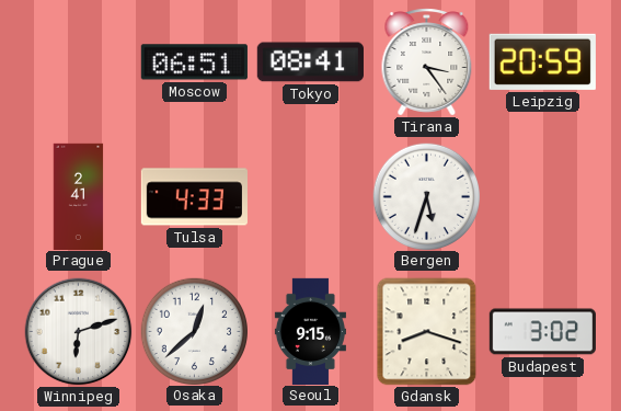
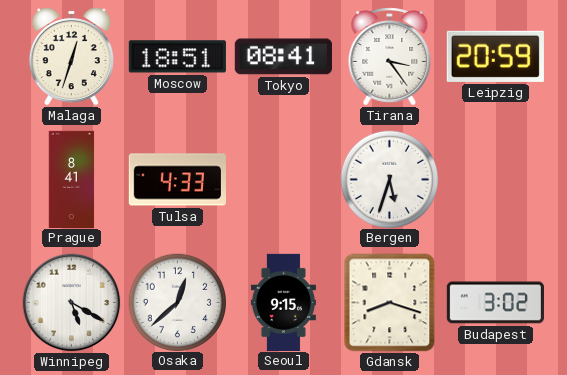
Malaga: none -> 12:33 (71, 56)
Moscow: 06:51 -> 18:51 (177, 57)
Prague: 2:41 -> 8:41 (72, 179)
Winnipeg: 6:12 -> 5:20 (72, 303)
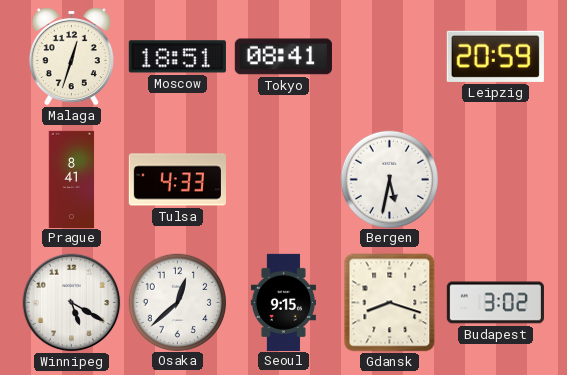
Tirana: 3:24 -> none (390, 57)
Bergen: 5:33 -> 5:32 (389, 179)
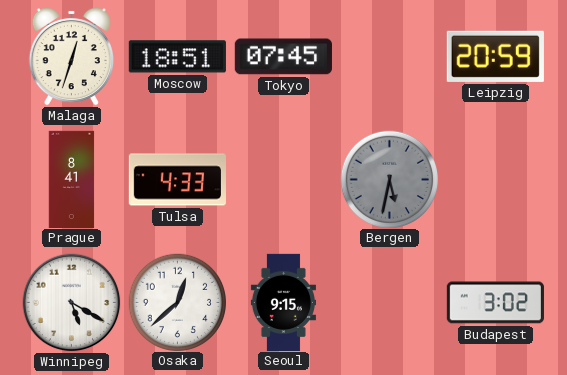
Tokyo: 08:41 -> 07:45 (283, 57)
Bergen dial: white -> grey (389, 179)
Gdansk: 8:18 -> none (390, 303)
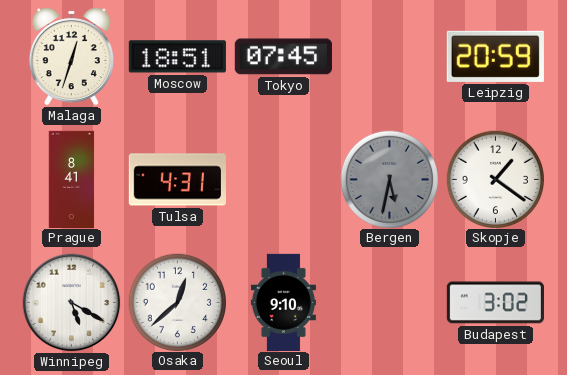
Tulsa: 4:33 -> 4:31 (177, 180)
Skopje: none -> 1:21 (495, 179)
Seoul: 9:15 -> 9:10 (283, 302)
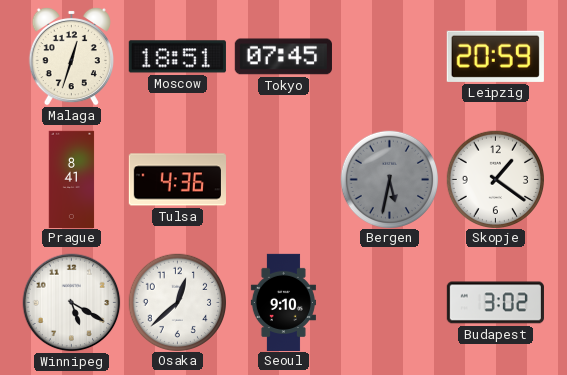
Tulsa: 4:31 -> 4:36 (177, 180)
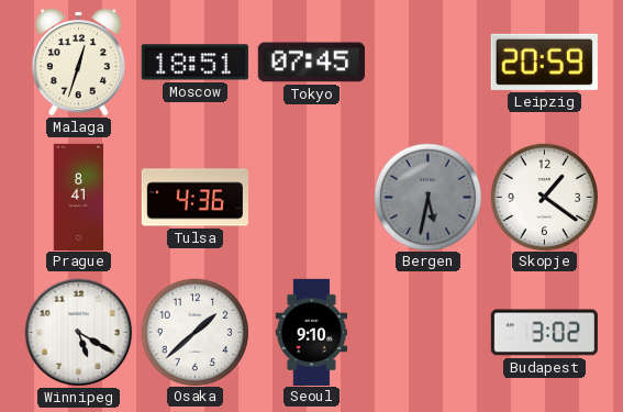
Osaka: 12:38 -> 1:38 (194, 332)
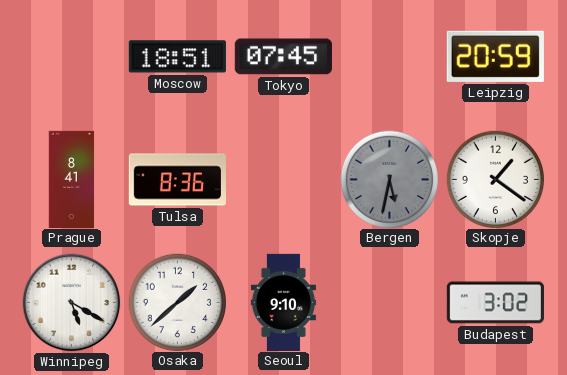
Malaga: 12:33 -> none (78, 62)
Tulsa: 4:36 -> 8:36 (177, 180)
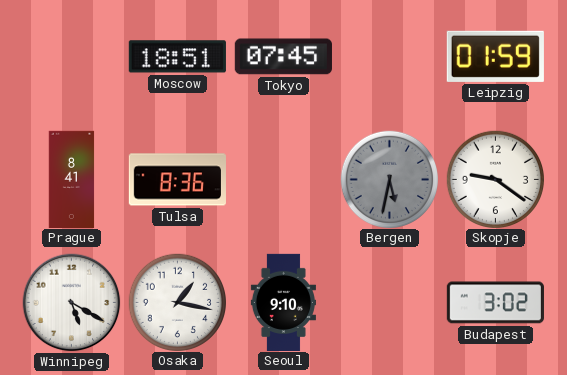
Leipzig: 20:59 -> 01:59 (495, 56)
Skopje: 1:21 -> 9:21 (495, 179)
Osaka: 1:38 -> 1:17 (177, 302)
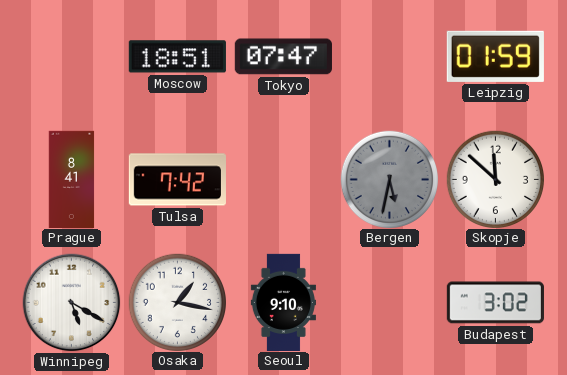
Tokyo: 07:45 -> 07:47 (283, 57)
Tulsa: 8:36 -> 7:42 (177, 180)
Skopje: 9:21 -> 11:52 (495, 179)
